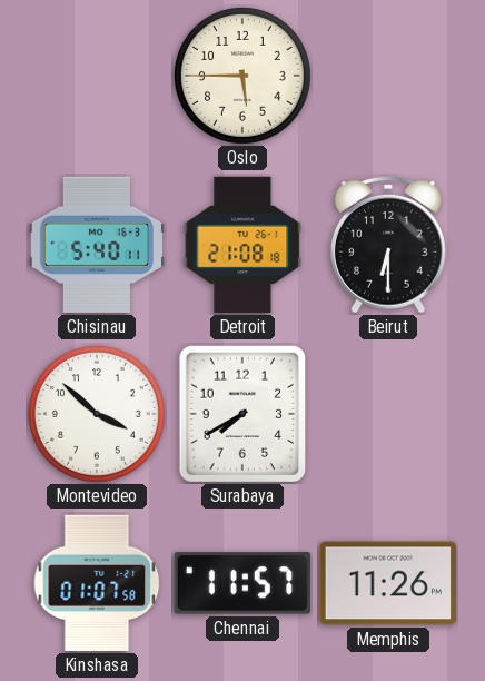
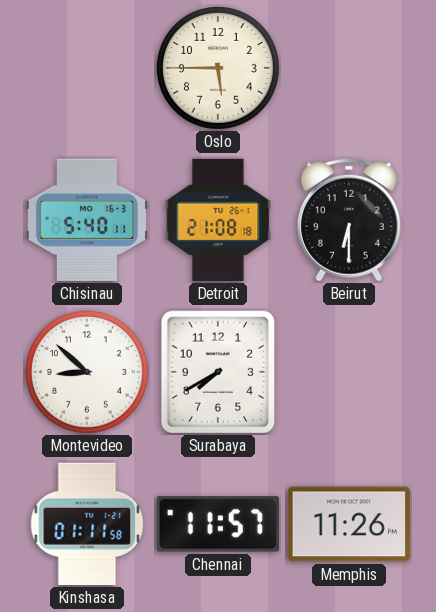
Montevideo: 3:52 -> 8:52 (87, 372)
Kinshasa: 01:07 -> 01:11 (87, 524)
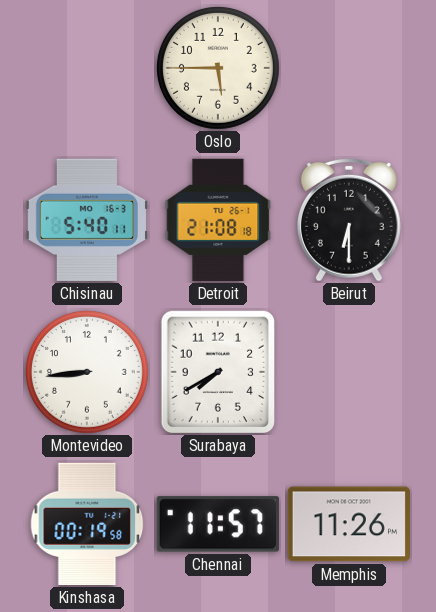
Montevideo: 8:52 -> 8:44 (87, 372)
Kinshasa: 01:11 -> 00:19 (87, 524)
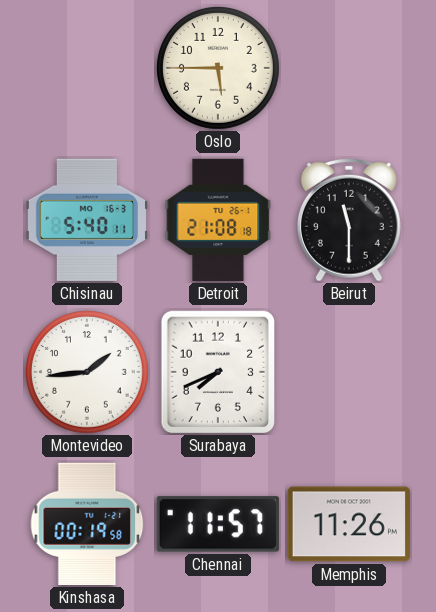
Beirut: 6:30 -> 11:30 (349, 220)
Montevideo: 8:44 -> 1:44 (87, 372)
Surabaya: 7:40 -> 7:41 (218, 372)
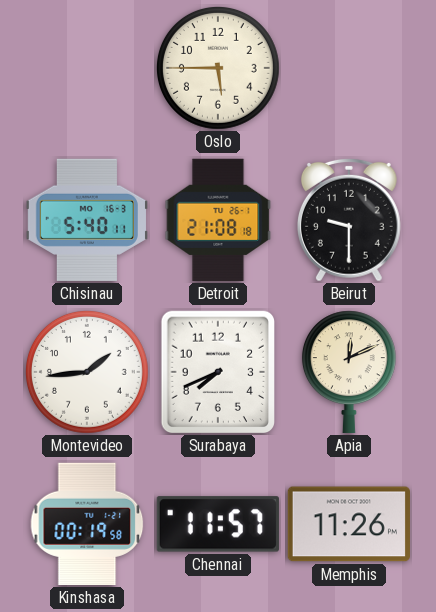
Beirut: 11:30 -> 9:30 (349, 220)
Apia: none -> 12:11 (349, 372)
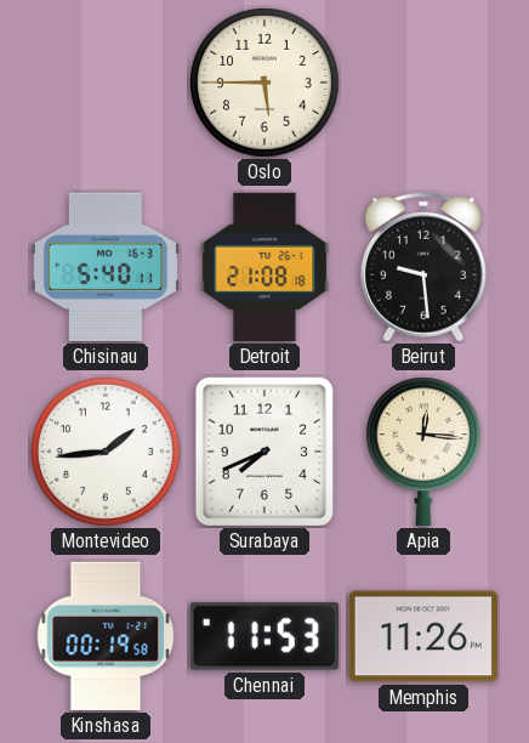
Beirut: 9:30 -> 9:29 (423, 267)
Apia: 12:11 -> 12:16 (423, 452)
Chennai: 11:57 -> 11:53 (264, 636)
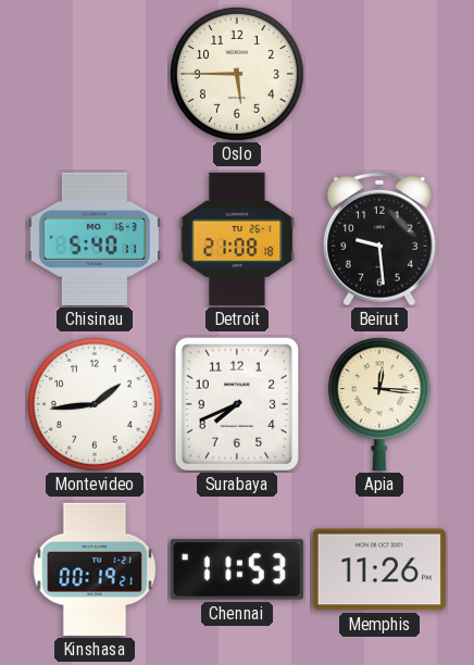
Kinshasa: 00:19:58 -> 00:19:21 (95, 569)
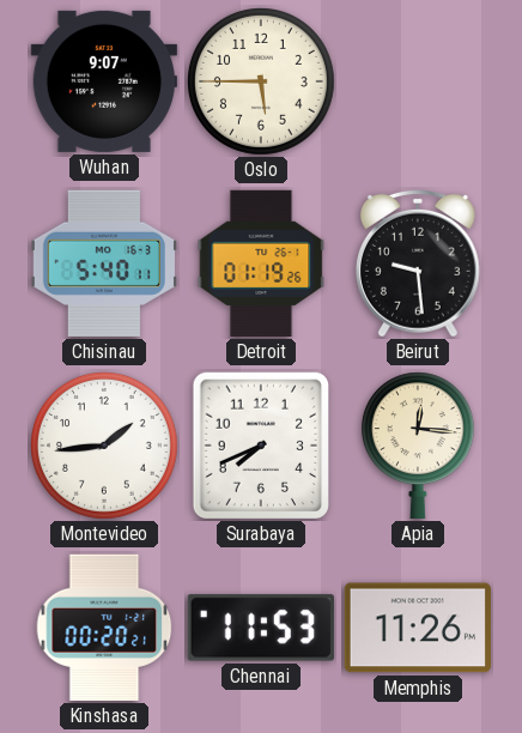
Wuhan: none -> 9:07 (104, 81)
Detroit: 21:08 -> 01:19 (261, 263)
Kinshasa: 00:19 -> 00:20 (104, 628)
